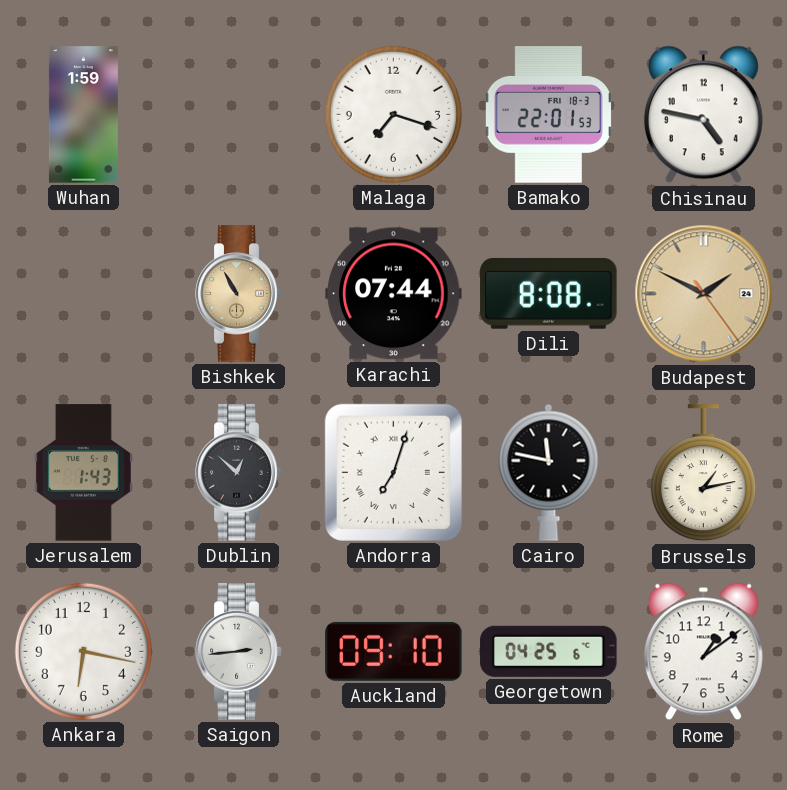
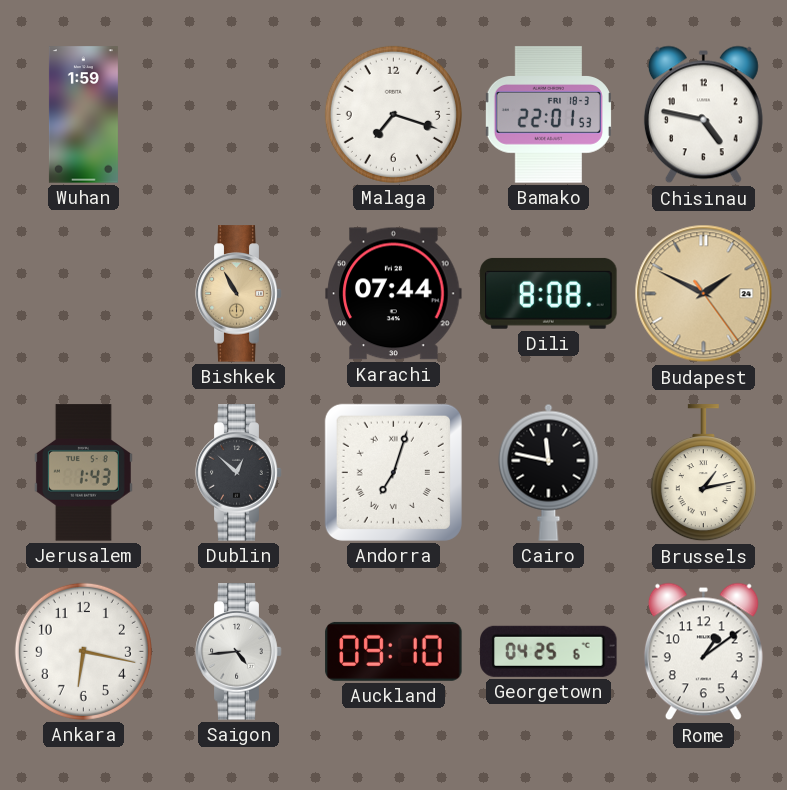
Saigon: 2:44 -> 4:44 (239, 652)
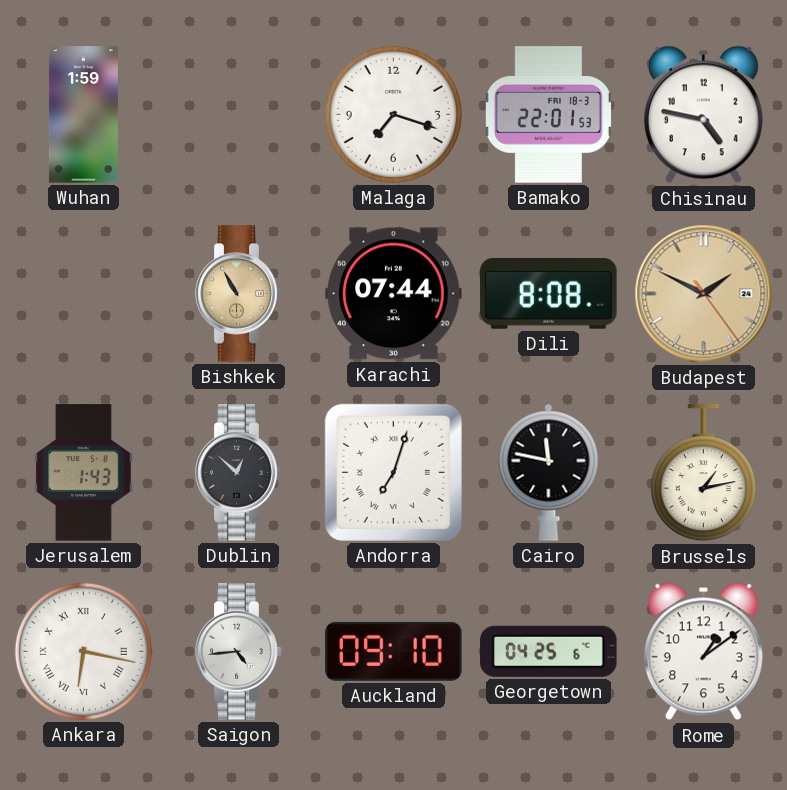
Ankara numerals: Arabic -> Roman (83, 651)
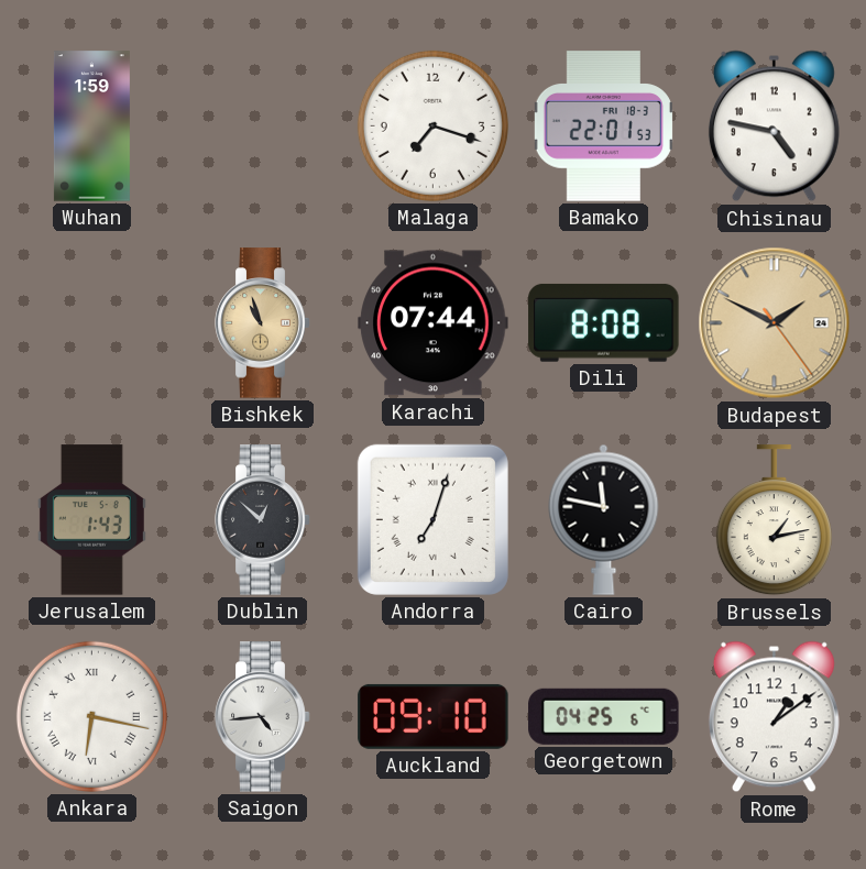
Bishkek: 10:55 -> 10:57 (263, 323)
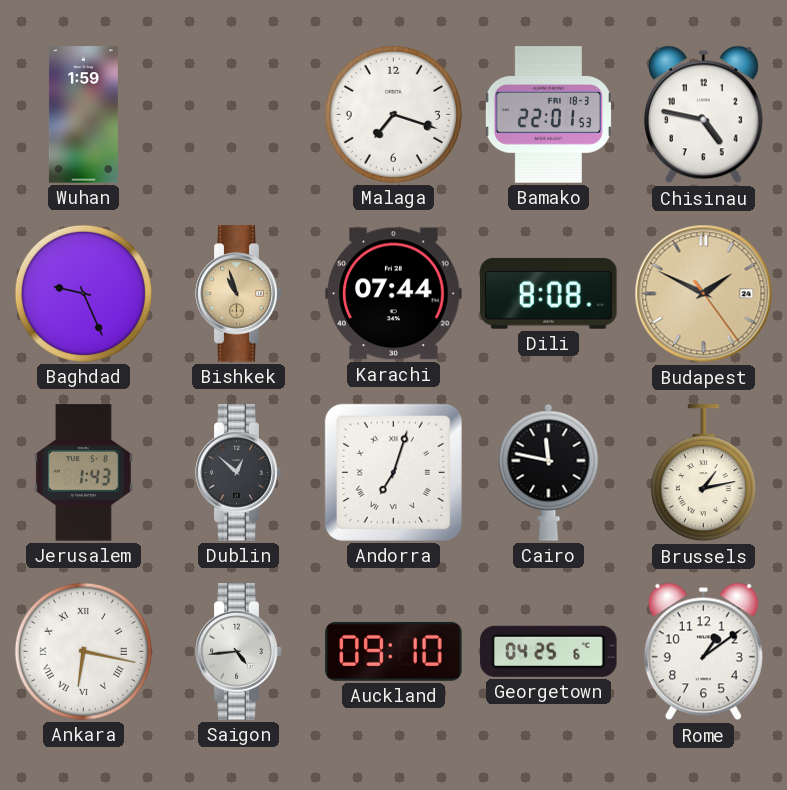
Baghdad: none -> 9:26 (83, 293)
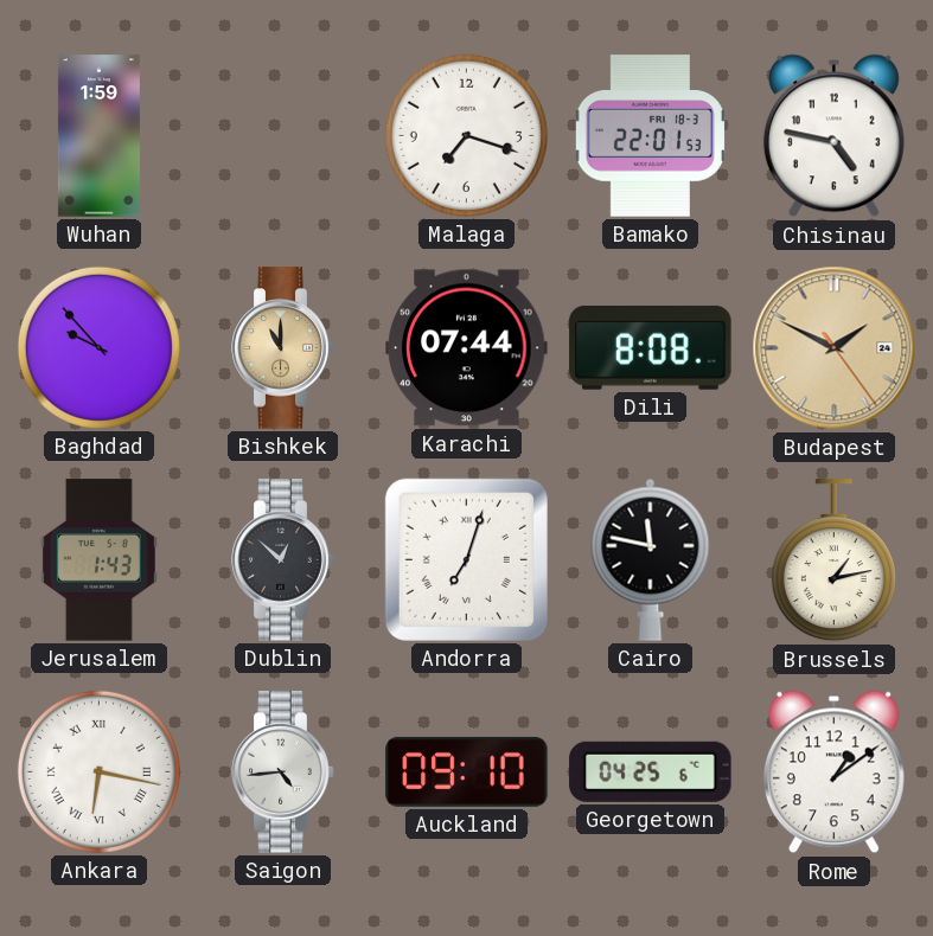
Baghdad: 9:26 -> 9:53 (98, 347)
Bishkek: 10:57 -> 11:00 (283, 348)
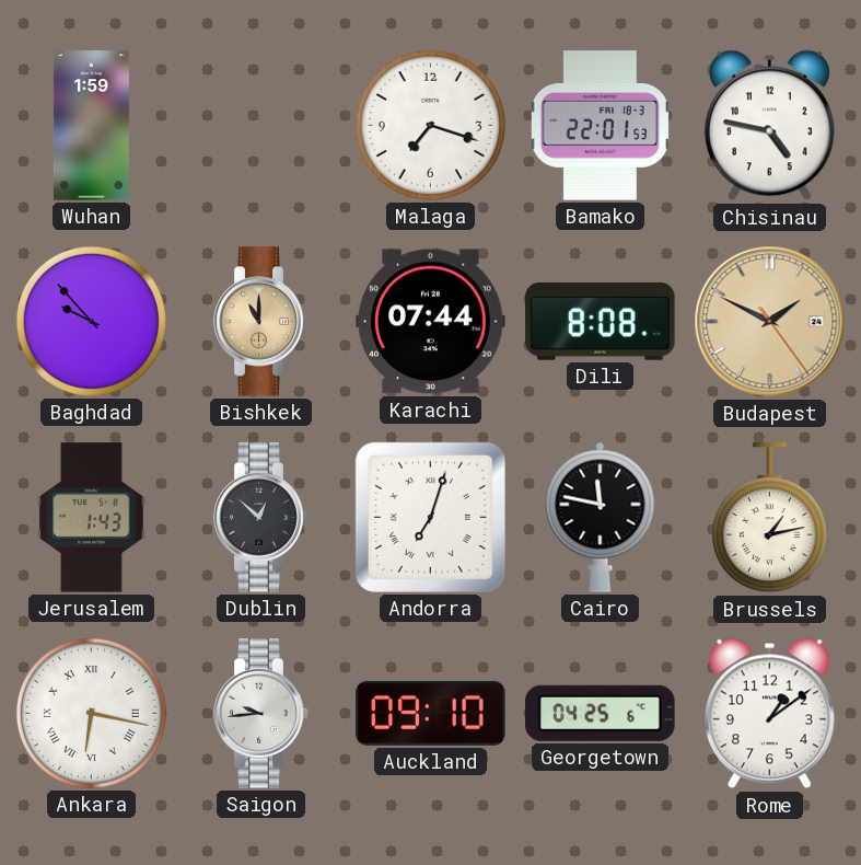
Saigon: 4:44 -> 9:44 (261, 714)
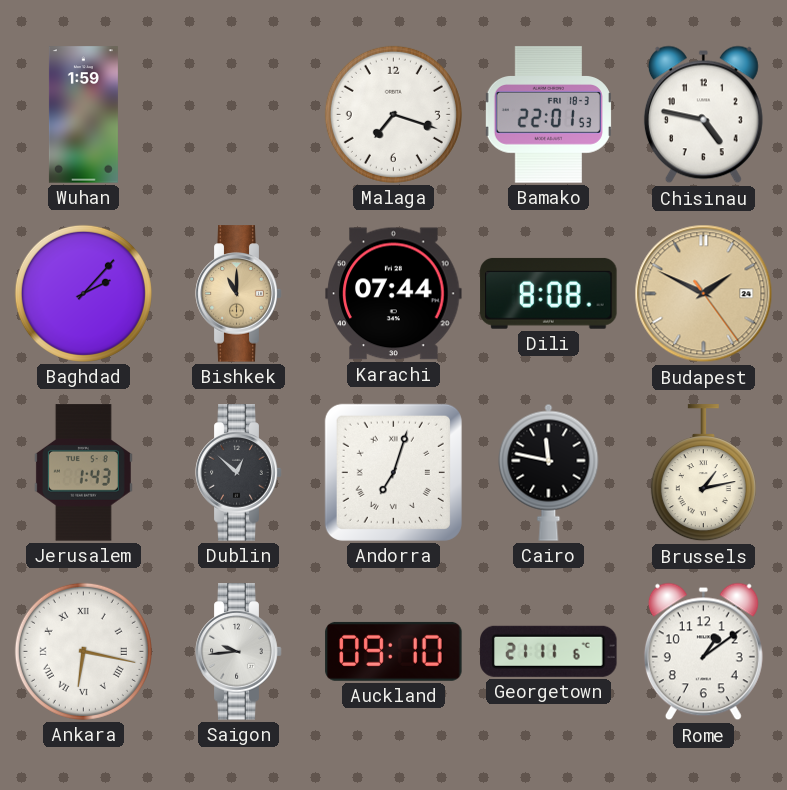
Baghdad: 9:53 -> 2:07 (83, 293)
Georgetown: 04:25 -> 21:11 (549, 651)
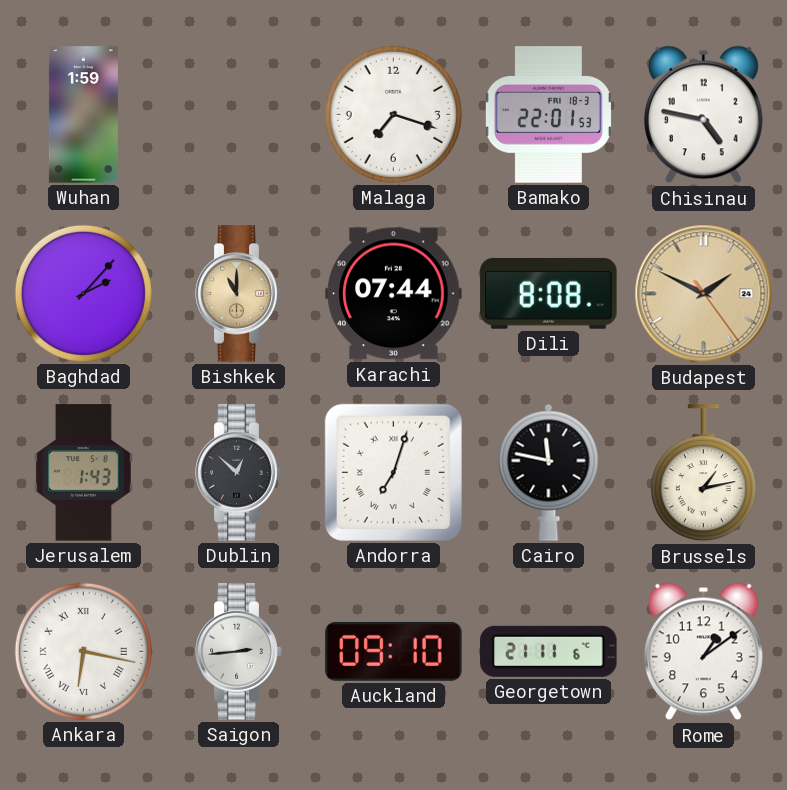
Saigon: 9:44 -> 2:44 (239, 652)
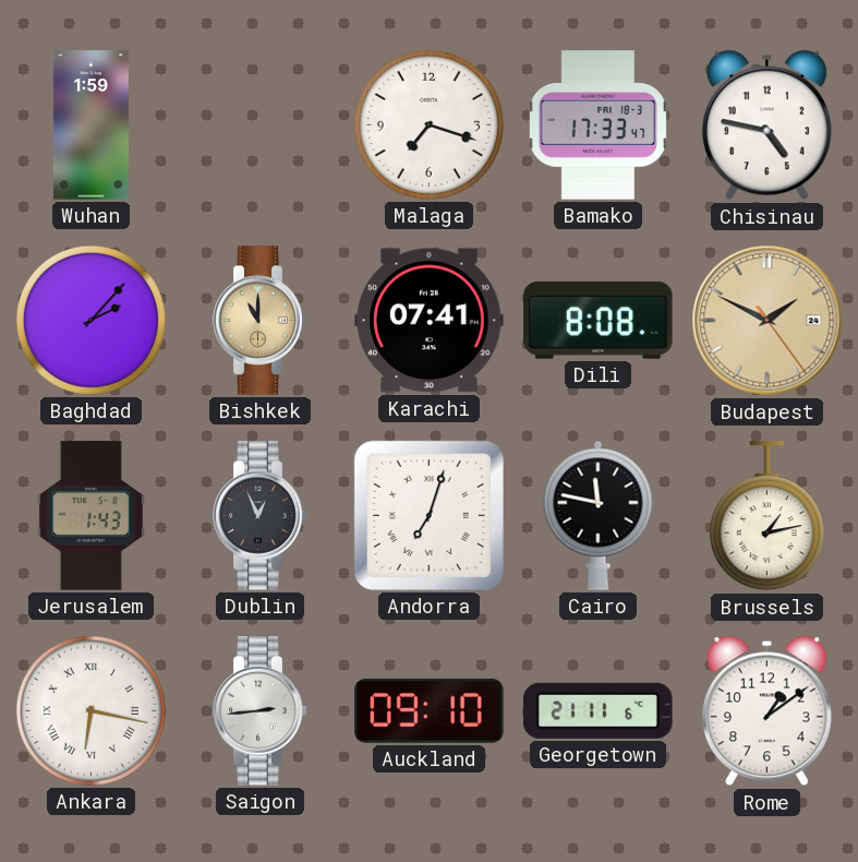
Bamako: 22:01 -> 17:33 (597, 125)
Karachi: 07:44 -> 07:41 (430, 321)
Dublin: 12:52 -> 12:56 (261, 516)
